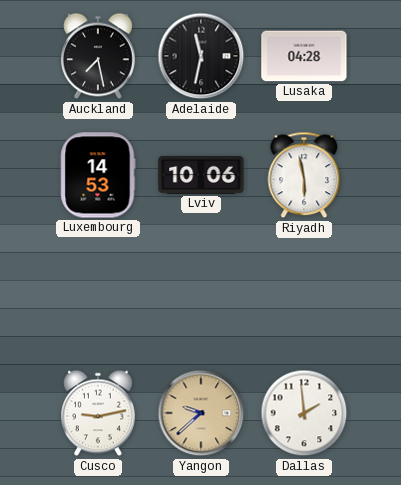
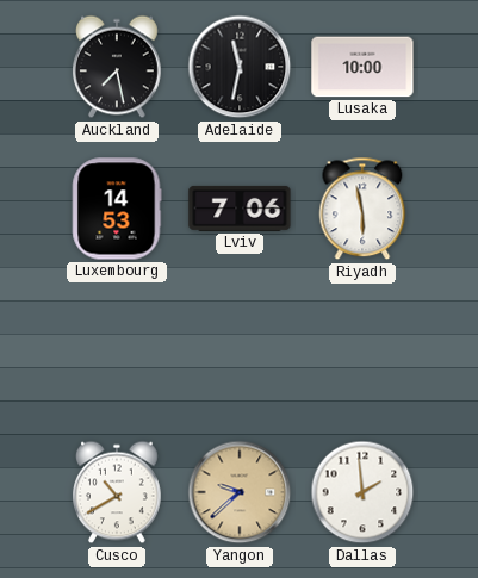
Lusaka: 04:28 -> 10:00 (362, 67)
Lviv: 10:06 -> 7:06 (240, 209)
Cusco: 9:13 -> 10:40 (118, 492)
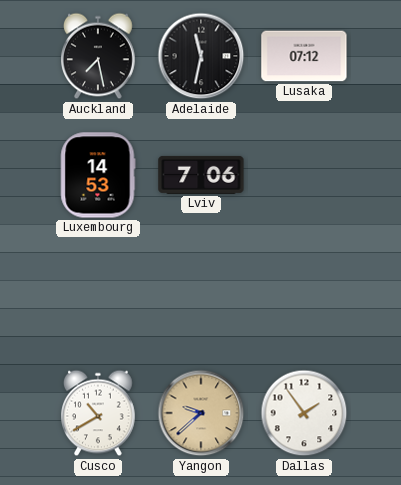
Lusaka: 10:00 -> 07:12 (304, 56)
Riyadh: 5:58 -> none (362, 209)
Dallas: 1:59 -> 1:54 (304, 413)
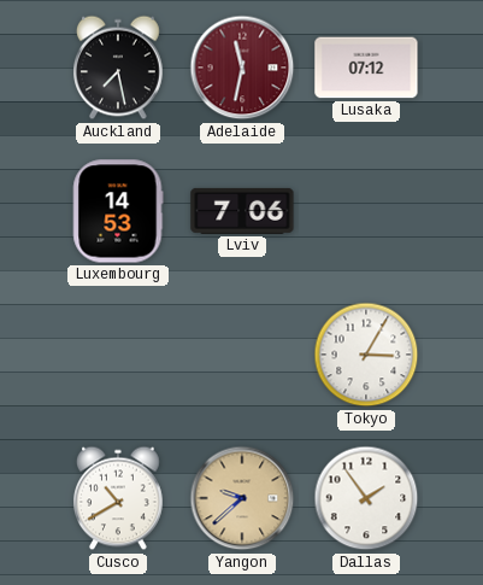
Adelaide dial: black -> burgundy (242, 68)
Tokyo: none -> 3:05 (366, 355)
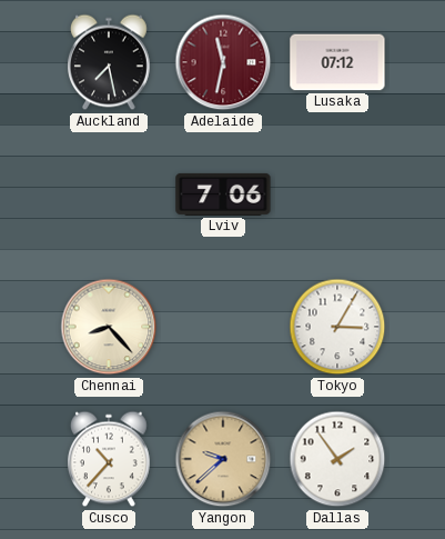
Luxembourg: 14:53 -> none (118, 211)
Chennai: none -> 8:23 (109, 327)
Cusco: 10:40 -> 10:37 (110, 459)
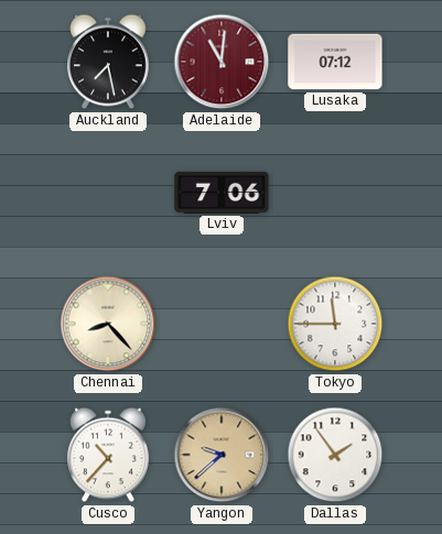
Adelaide: 11:32 -> 11:01 (222, 62)
Tokyo: 3:05 -> 11:45 (335, 324)
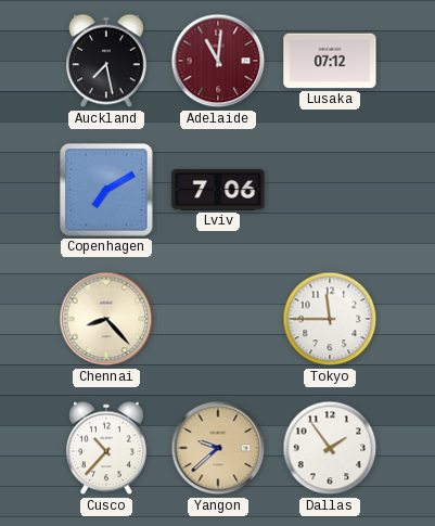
Copenhagen: none -> 7:10 (106, 190)
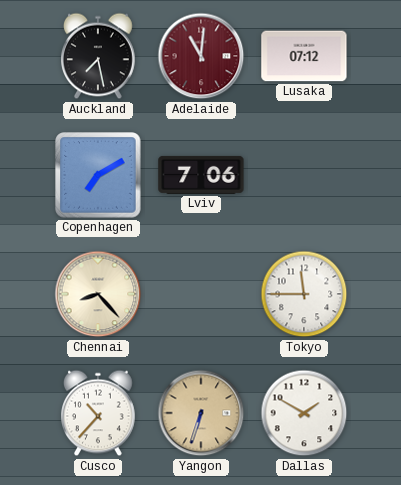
Yangon: 9:38 -> 6:33 (201, 413)
Dallas: 1:54 -> 1:50 (304, 413)
